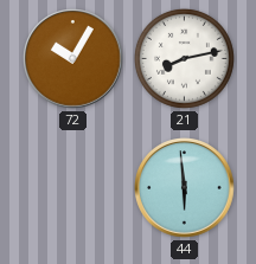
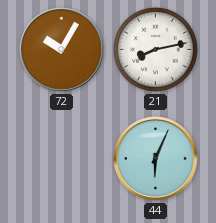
44: 5:59 -> 6:04 (156, 159)
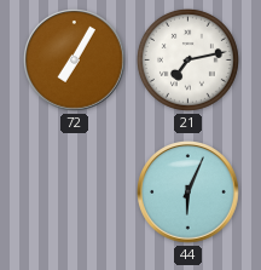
72: 10:05 -> 7:05 (75, 61)
21: 8:13 -> 7:13 (187, 59)
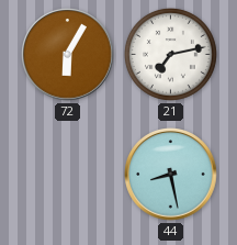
72: 7:05 -> 6:05 (68, 55)
44: 6:04 -> 8:28 (171, 175)
